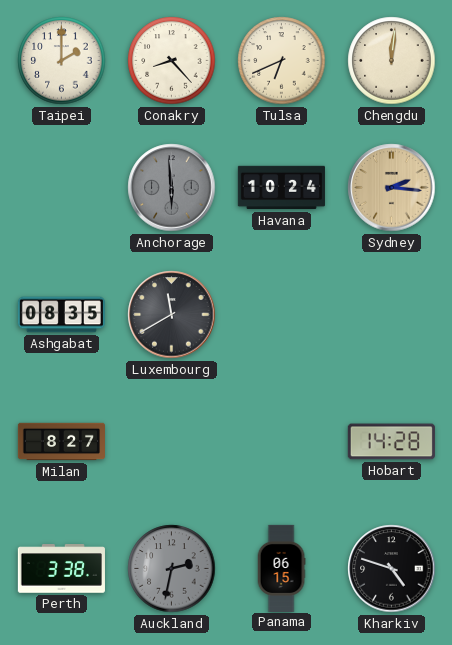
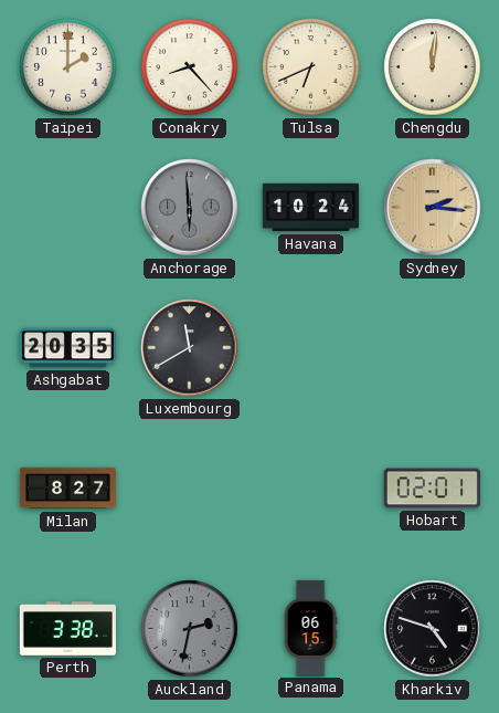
Ashgabat: 08:35 -> 20:35 (67, 348)
Hobart: 14:28 -> 02:01 (432, 489)
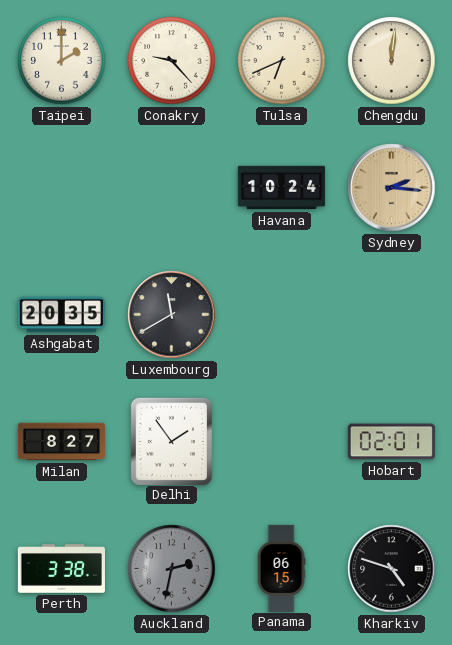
Conakry: 8:23 -> 9:23 (172, 61)
Anchorage: 5:59 -> none (190, 208)
Delhi: none -> 1:54 (171, 441)
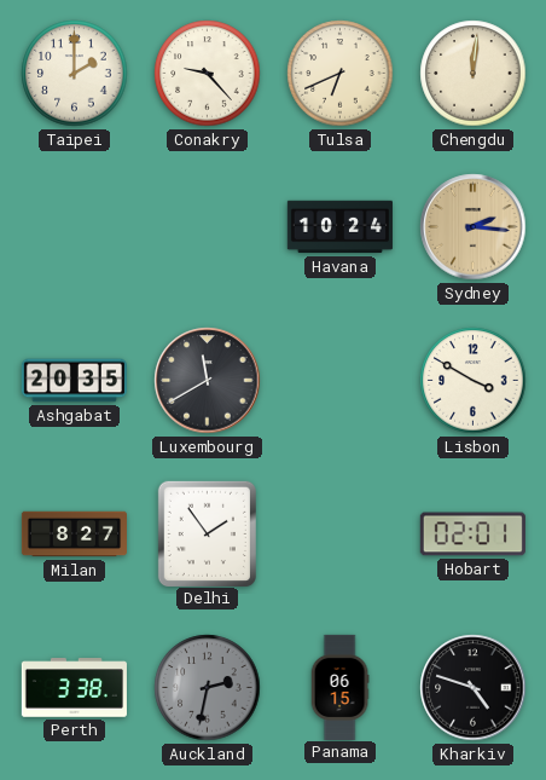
Lisbon: none -> 3:50 (474, 381)
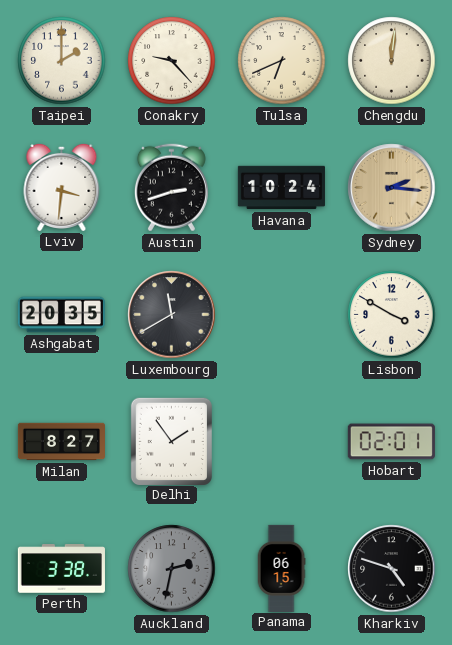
Lviv: none -> 3:31 (62, 187)
Austin: none -> 2:42 (171, 188)
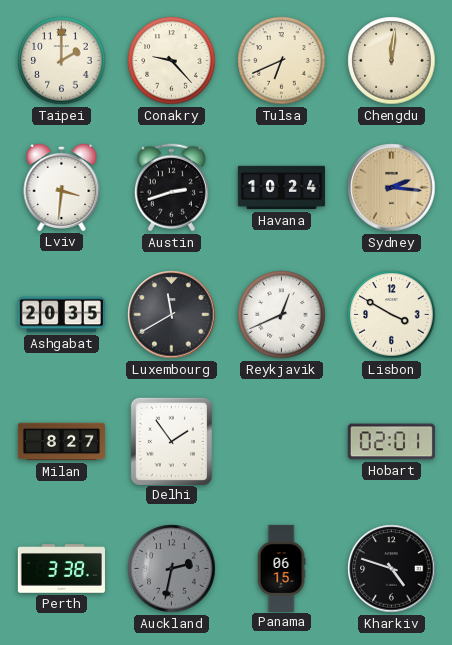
Reykjavik: none -> 12:41 (282, 315)
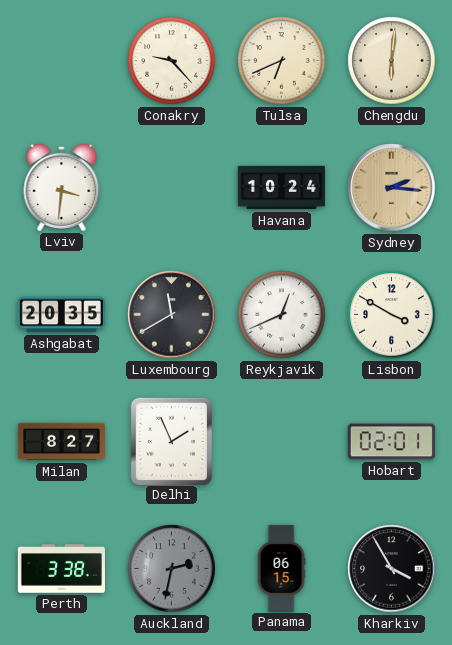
Taipei: 2:00 -> none (62, 61)
Chengdu: 12:01 -> 6:01 (392, 61)
Austin: 2:42 -> none (171, 188)
Delhi: 1:54 -> 1:56 (171, 441)
Kharkiv: 4:48 -> 3:55 (392, 569)
